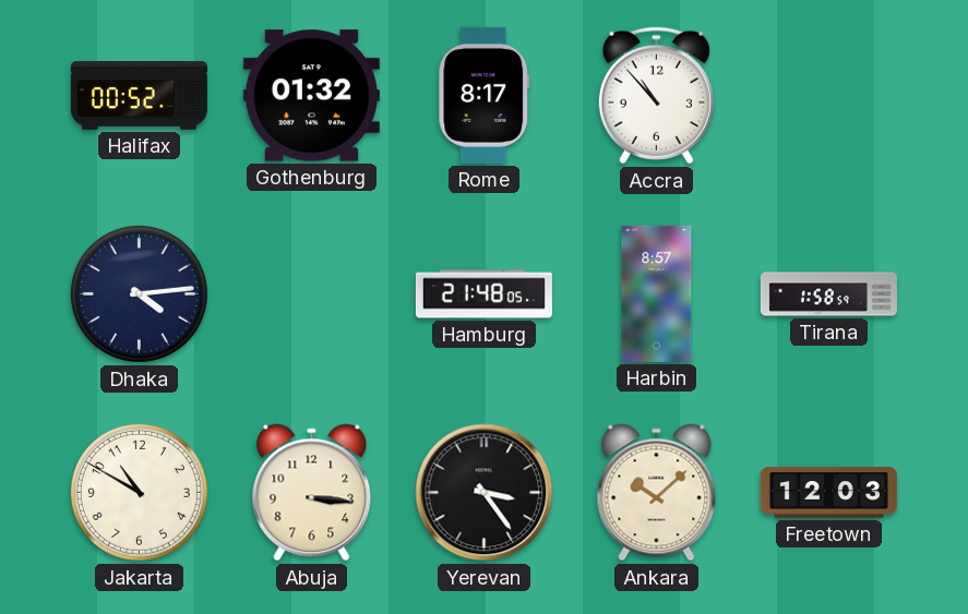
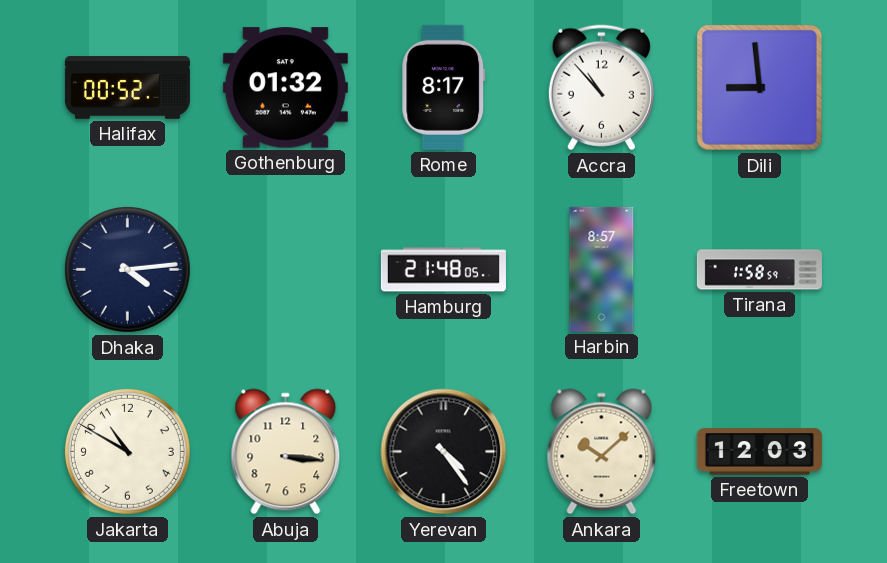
Dili: none -> 8:59 (759, 87)
Yerevan: 3:24 -> 4:24 (444, 452)
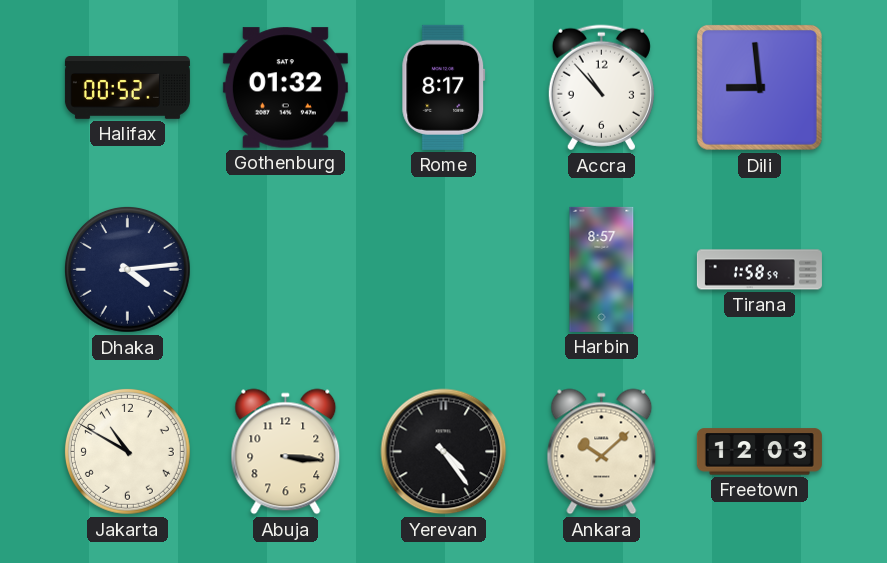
Hamburg: 21:48 -> none (443, 270)
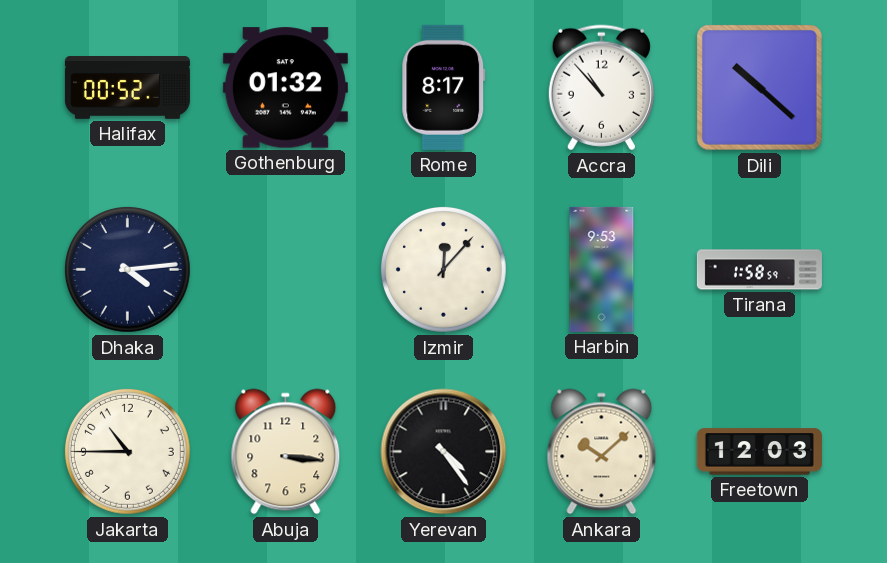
Dili: 8:59 -> 10:22 (759, 87)
Izmir: none -> 12:07 (443, 269)
Harbin: 8:57 -> 9:53 (602, 269)
Jakarta: 10:50 -> 10:45 (127, 451)
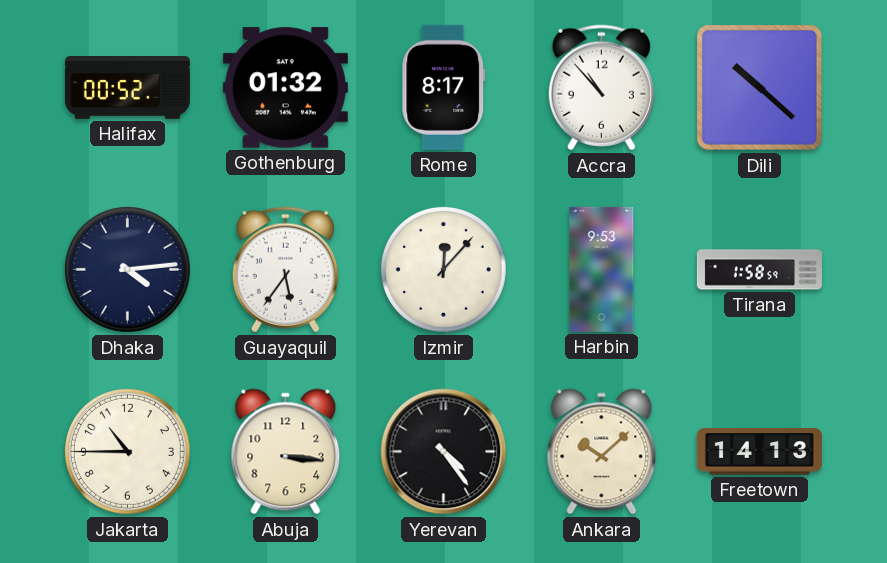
Guayaquil: none -> 5:36 (285, 270)
Freetown: 12:03 -> 14:13 (759, 452)
